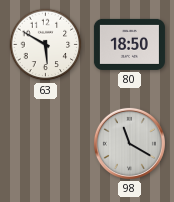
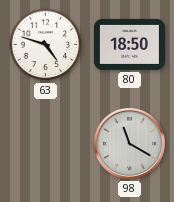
63: 5:50 -> 4:48 (46, 45)
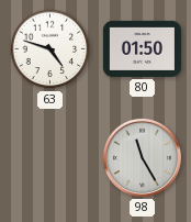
80: 18:50 -> 01:50 (142, 48)
98: 11:20 -> 11:25 (142, 157)
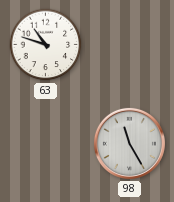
63: 4:48 -> 10:48 (46, 45)
80: 01:50 -> none (142, 48)
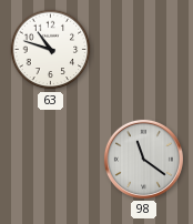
98: 11:25 -> 11:21 (143, 159)
